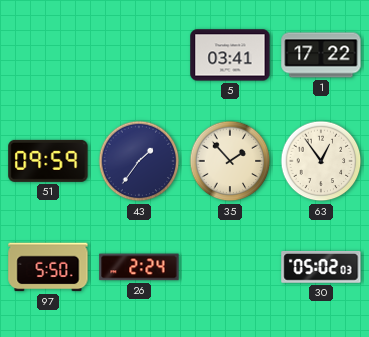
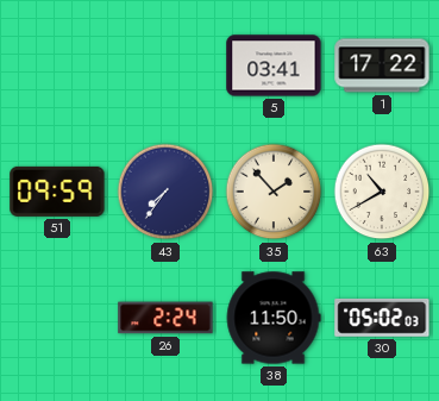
43: 1:36 -> 7:36 (165, 192)
63: 12:54 -> 10:40 (382, 192)
97: 5:50 -> none (48, 267)
38: none -> 11:50 (274, 318)
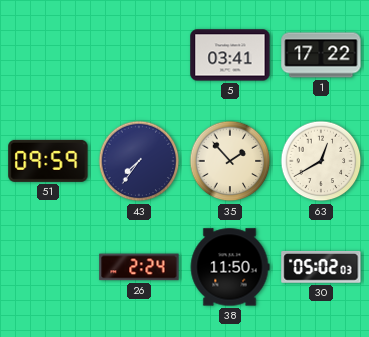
63: 10:40 -> 12:40 (321, 161)
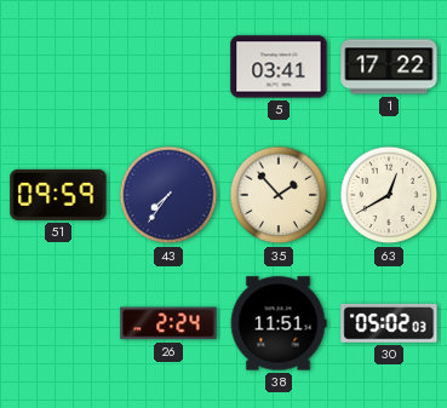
38: 11:50 -> 11:51 (279, 323)
